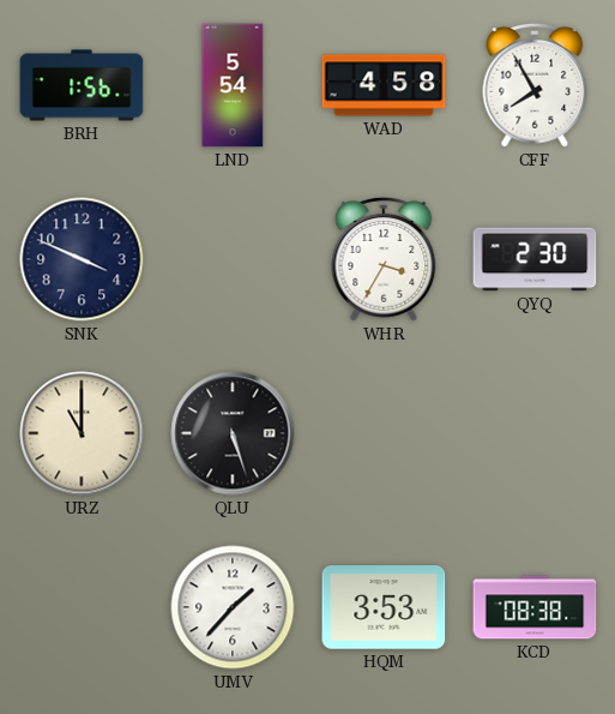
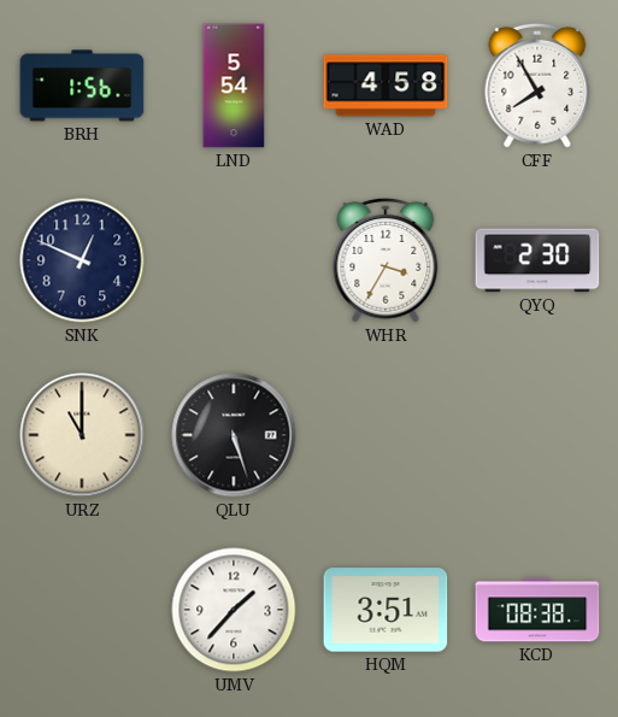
SNK: 3:49 -> 12:49 (82, 260)
HQM: 3:53 -> 3:51 (385, 610)
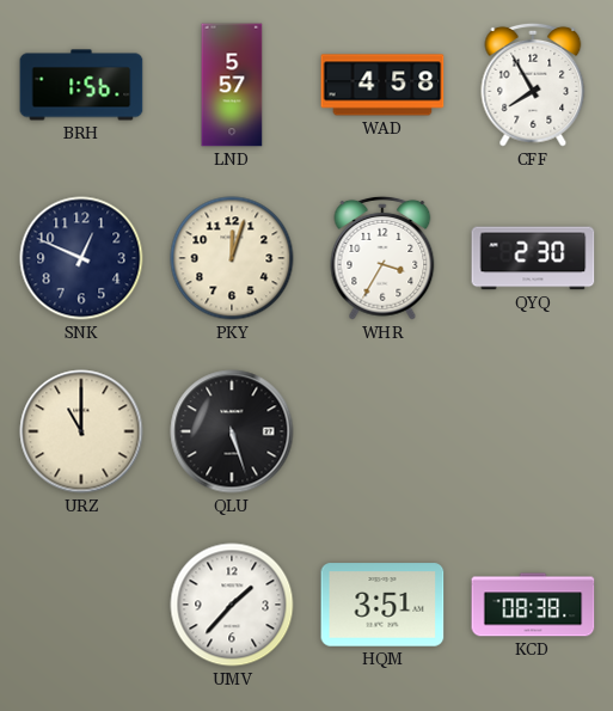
LND: 5:54 -> 5:57 (232, 85)
PKY: none -> 12:03 (232, 258)
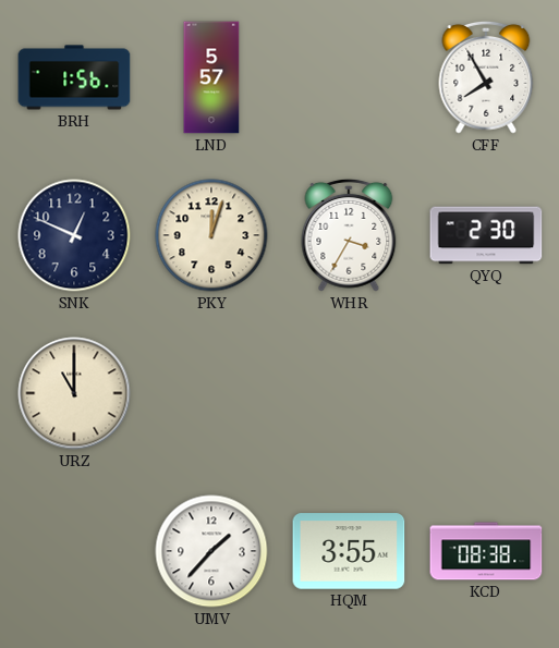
WAD: 4:58 -> none (382, 85)
QLU: 5:27 -> none (232, 431)
HQM: 3:51 -> 3:55 (349, 551)
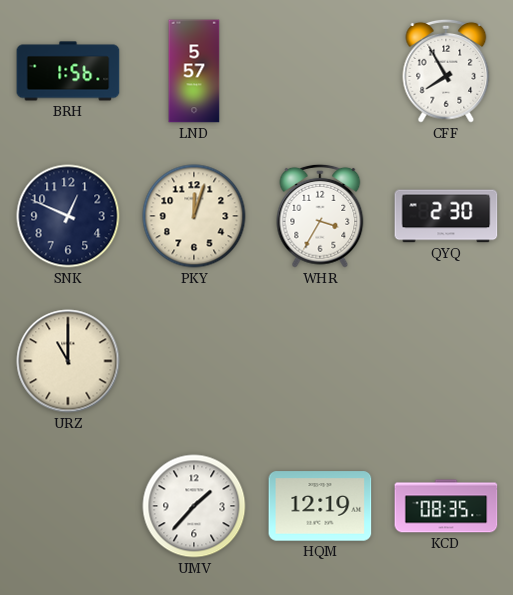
HQM: 3:55 -> 12:19 (320, 506)
KCD: 08:38 -> 08:35 (446, 506)
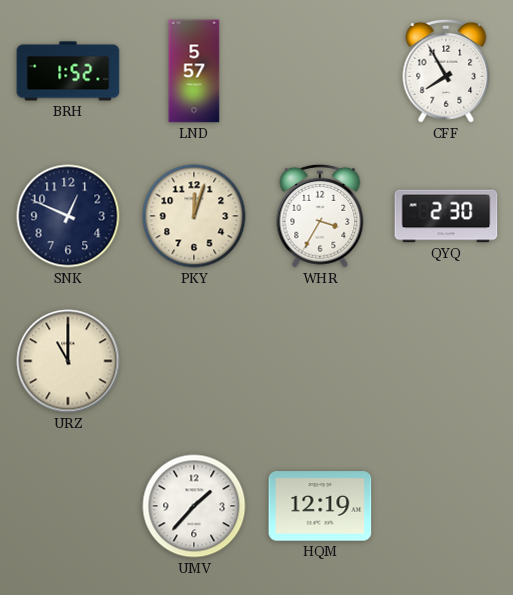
BRH: 1:56 -> 1:52 (68, 71)
KCD: 08:35 -> none (446, 506)
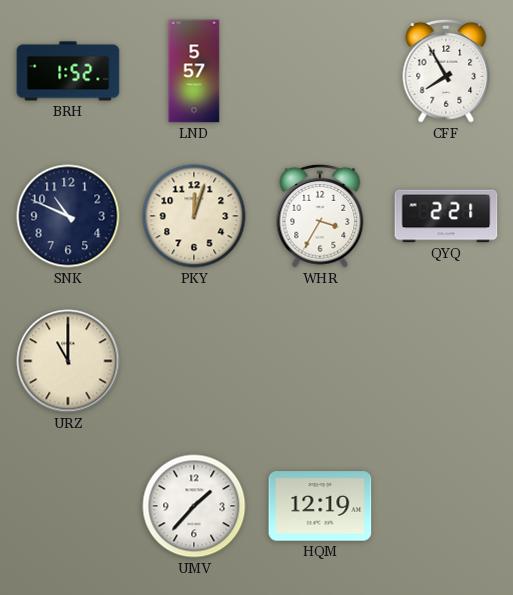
SNK: 12:49 -> 10:49 (68, 216)
QYQ: 2:30 -> 2:21 (446, 216)
